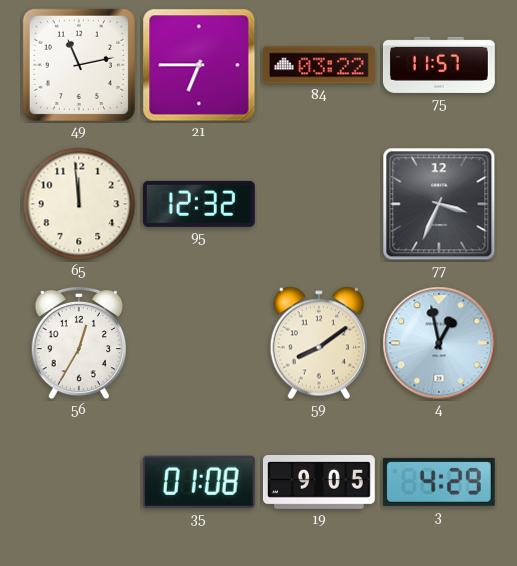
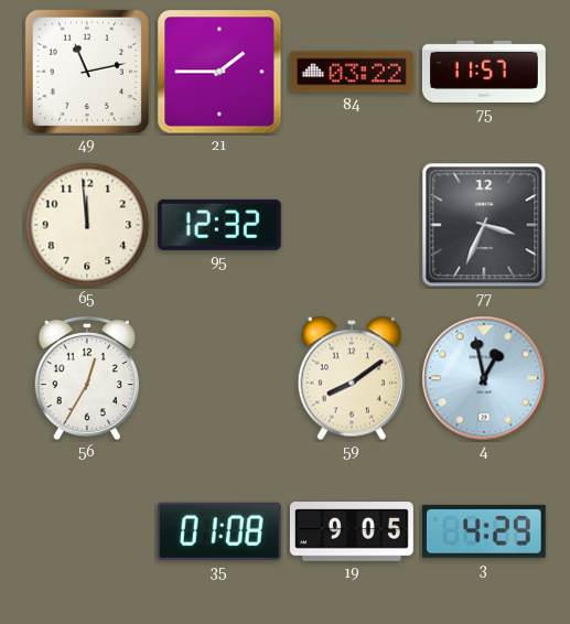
21: 6:45 -> 1:45 (219, 72)
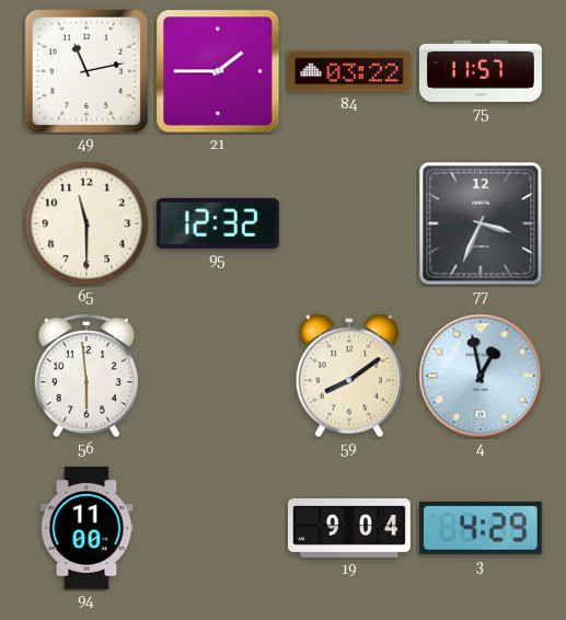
65: 11:59 -> 11:30 (86, 223)
56: 12:35 -> 5:59 (85, 376)
94: none -> 11:00 (86, 529)
35: 01:08 -> none (219, 531)
19: 9:05 -> 9:04 (349, 529)
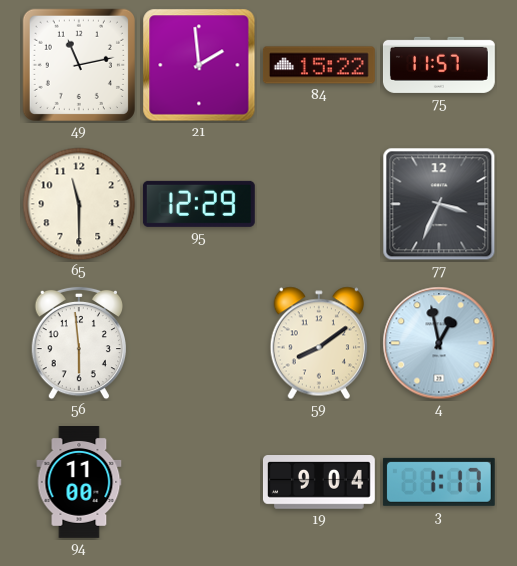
21: 1:45 -> 1:59 (199, 65)
84: 03:22 -> 15:22 (319, 65)
95: 12:32 -> 12:29 (199, 204)
3: 4:29 -> 1:17 (439, 482)
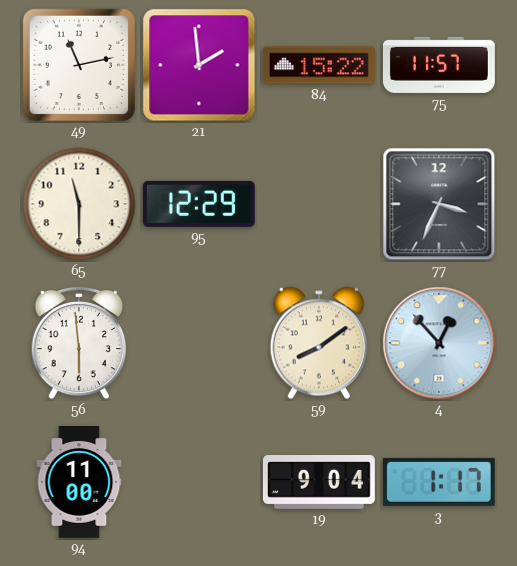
4: 12:58 -> 12:53 (439, 343)
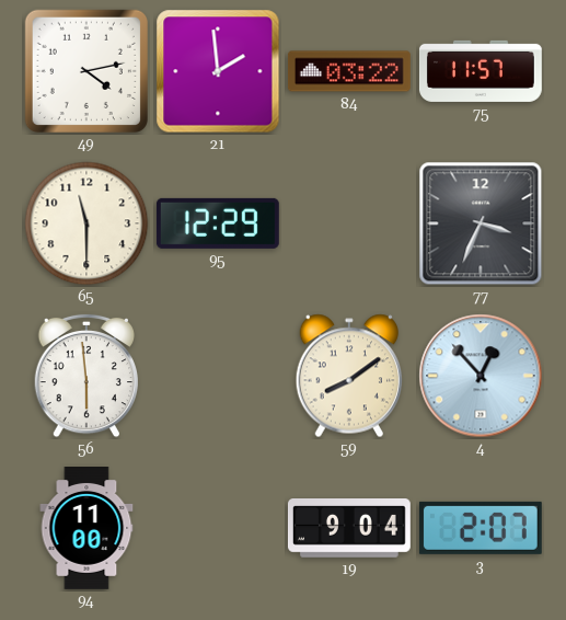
49: 11:13 -> 4:13 (86, 71)
84: 15:22 -> 03:22 (349, 71)
3: 1:17 -> 2:07 (481, 528)
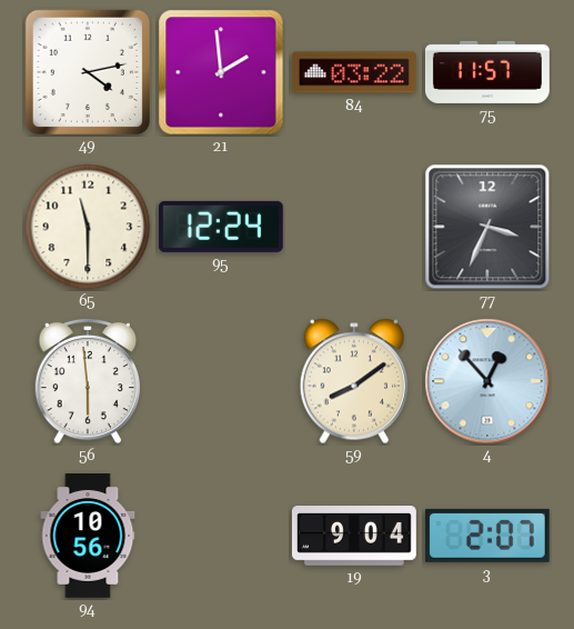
95: 12:29 -> 12:24 (221, 227)
94: 11:00 -> 10:56 (88, 537)
